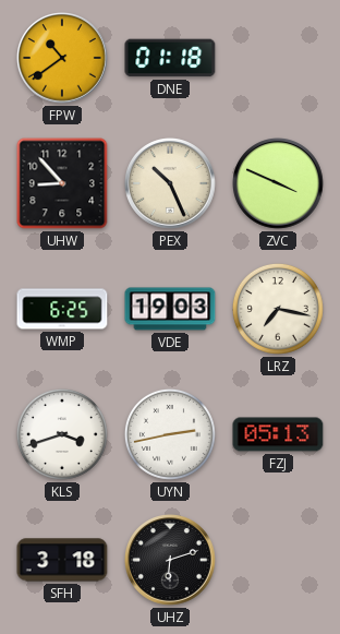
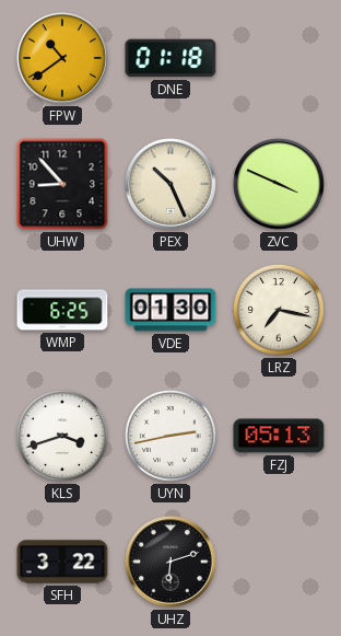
VDE: 19:03 -> 01:30 (170, 310)
SFH: 3:18 -> 3:22 (62, 562)
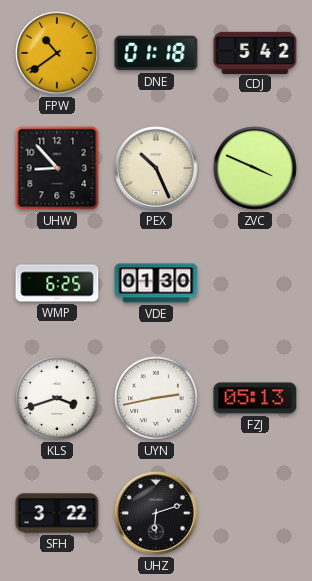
CDJ: none -> 5:42 (255, 52)
LRZ: 7:17 -> none (279, 310)
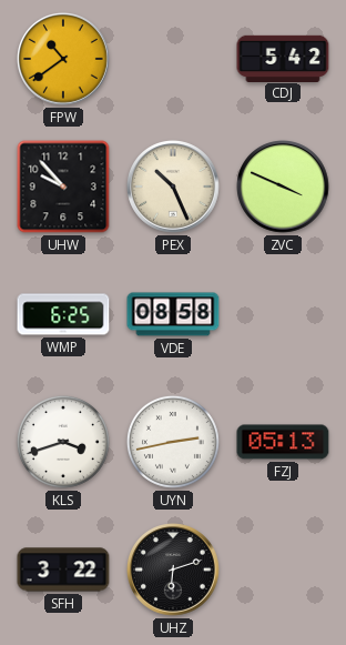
DNE: 01:18 -> none (156, 53)
UHW: 8:53 -> 9:53 (63, 187)
VDE: 01:30 -> 08:58 (173, 314)
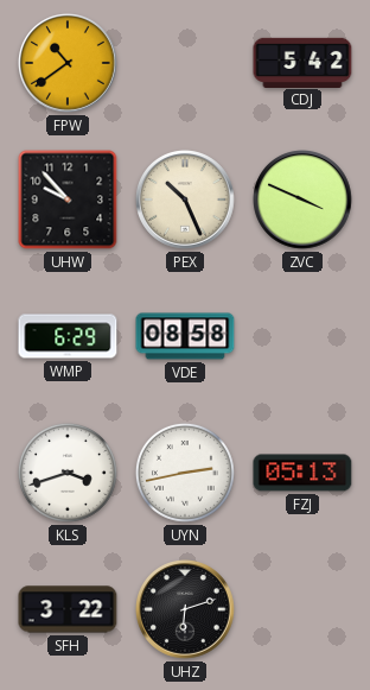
WMP: 6:25 -> 6:29 (68, 336)
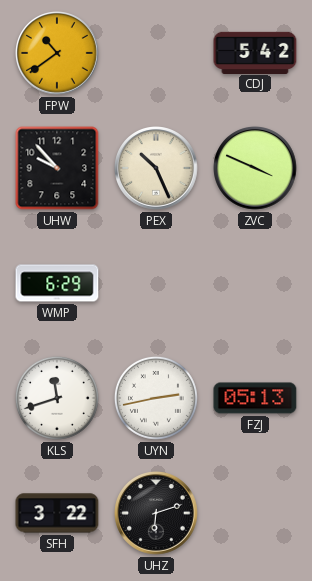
VDE: 08:58 -> none (185, 336)
KLS: 3:42 -> 11:42 (57, 398)
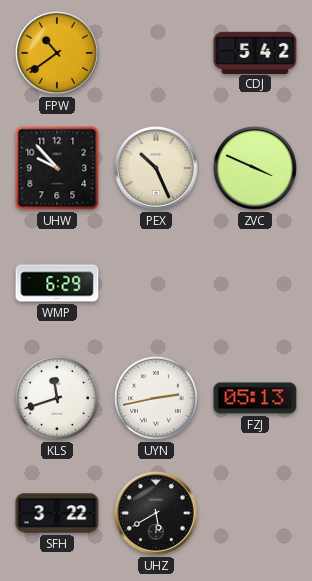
UHZ: 6:12 -> 5:40 (157, 514)
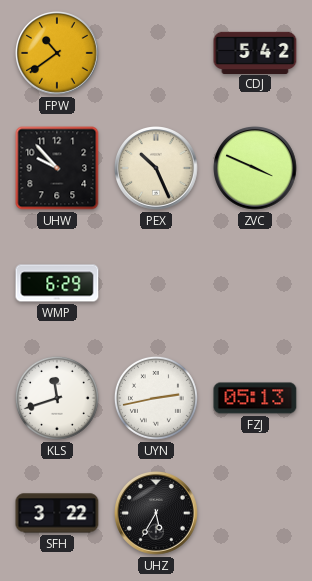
UHZ: 5:40 -> 5:35 (157, 514)
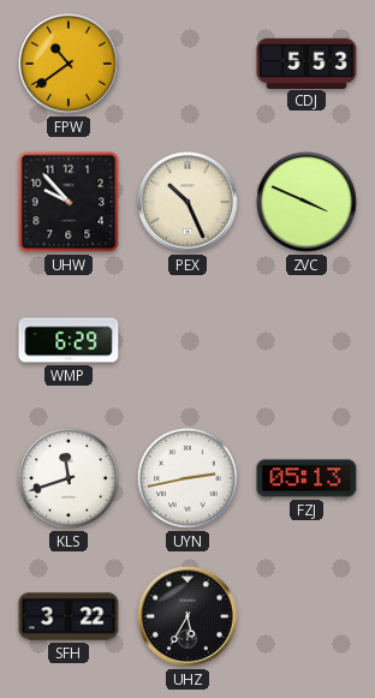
CDJ: 5:42 -> 5:53 (306, 62)
